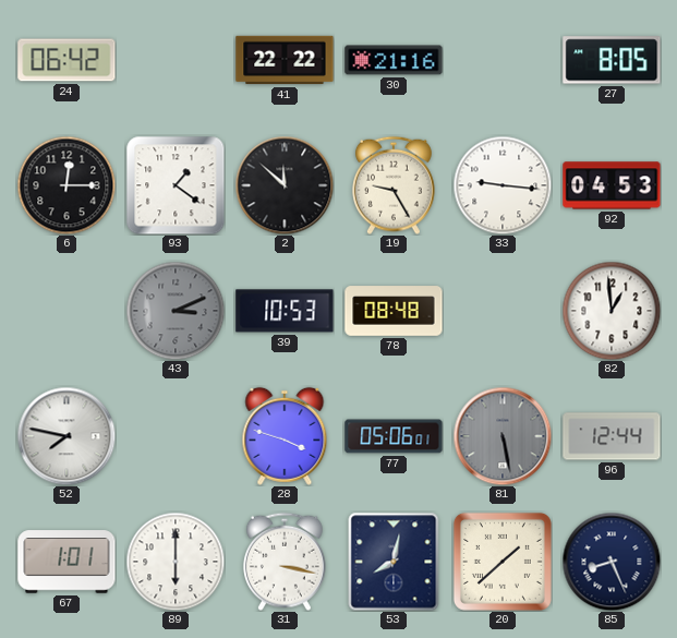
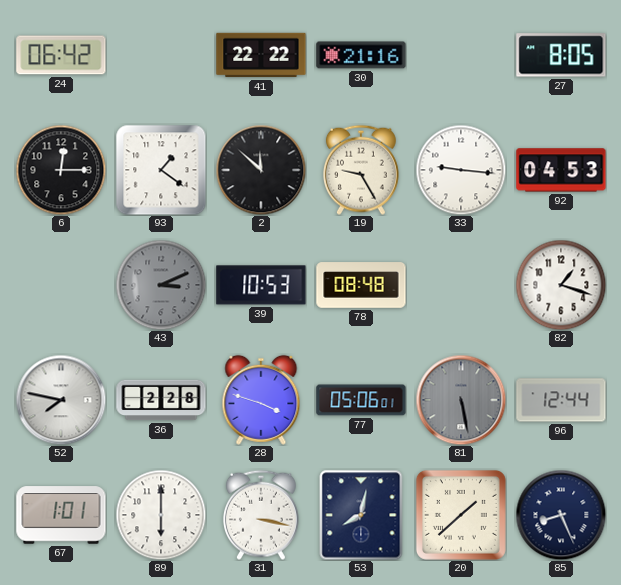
82: 12:59 -> 1:18 (561, 285)
36: none -> 2:28 (161, 400)
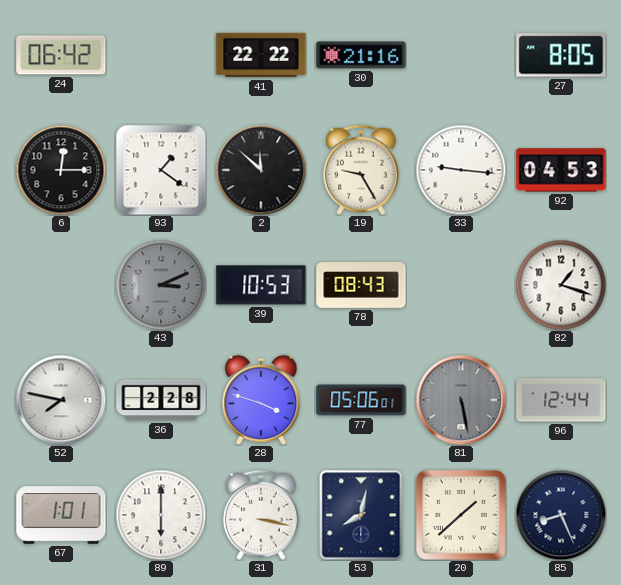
78: 08:48 -> 08:43 (361, 285)
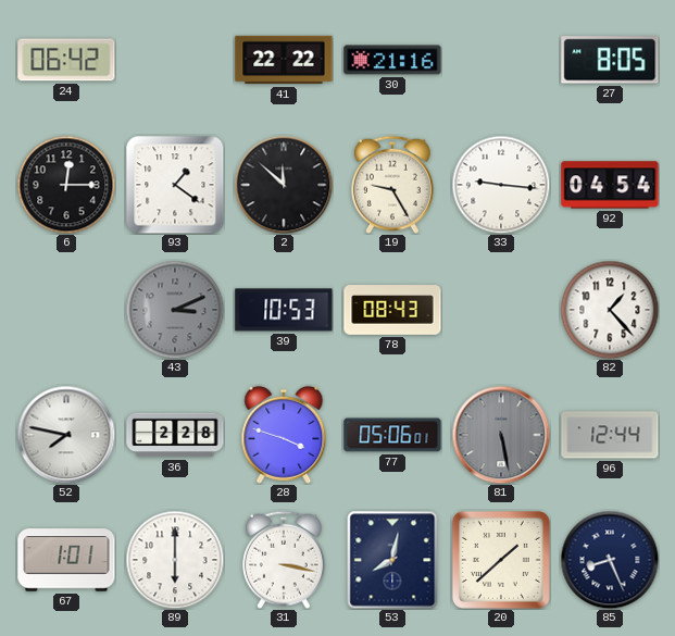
92: 04:53 -> 04:54 (610, 185)
82: 1:18 -> 1:23 (610, 310)
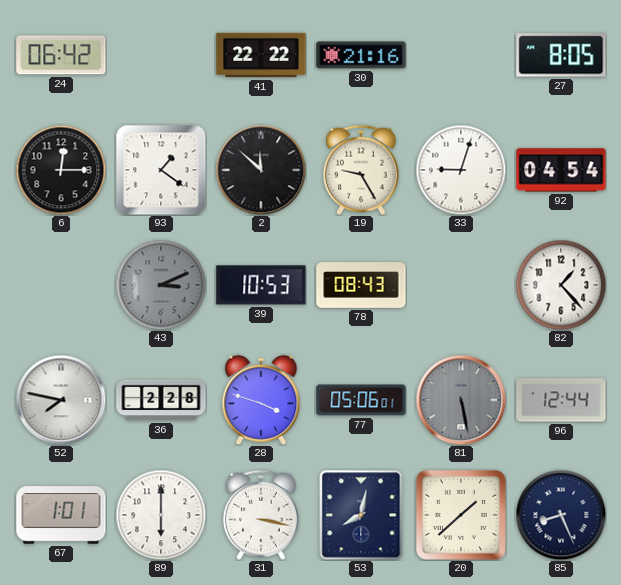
33: 9:16 -> 9:03 (461, 170)
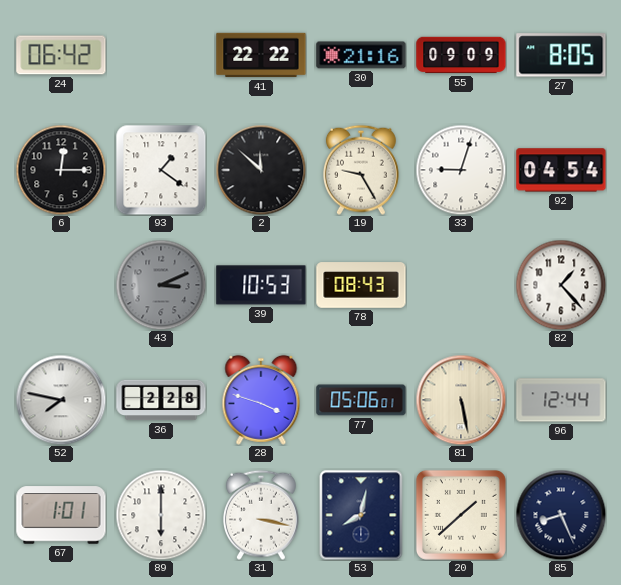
55: none -> 09:09 (461, 55)
81 dial: grey -> cream (461, 400)
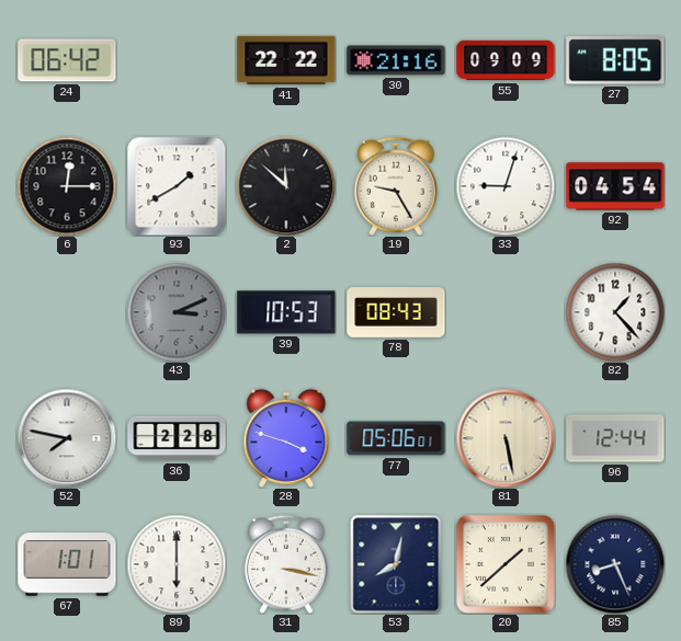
93: 1:21 -> 1:40 (177, 186)
